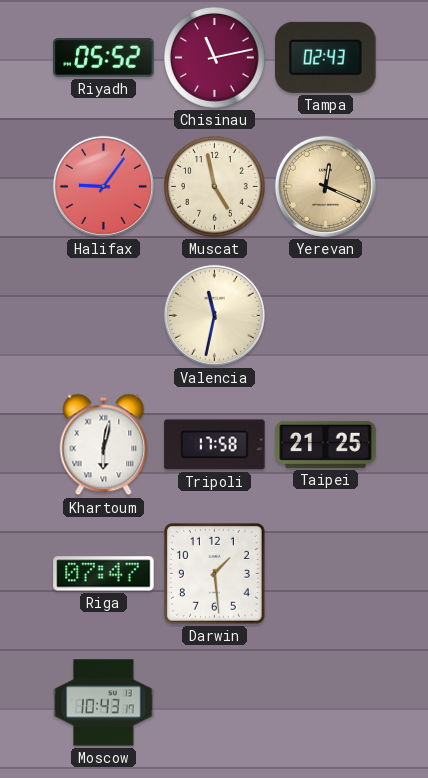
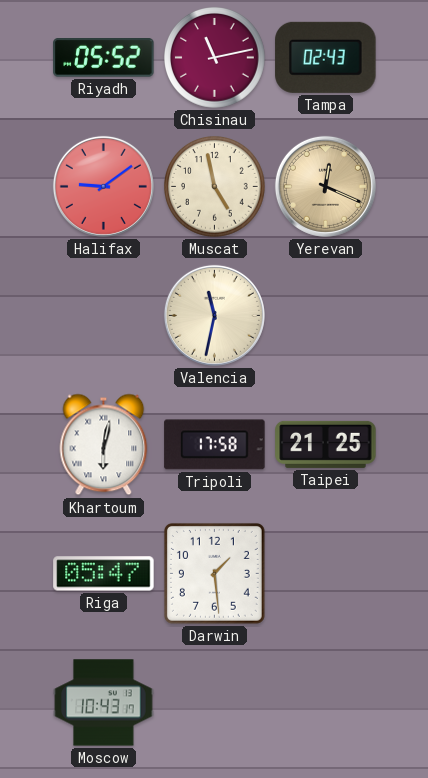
Halifax: 9:06 -> 9:09 (103, 186)
Riga: 07:47 -> 05:47 (104, 574)
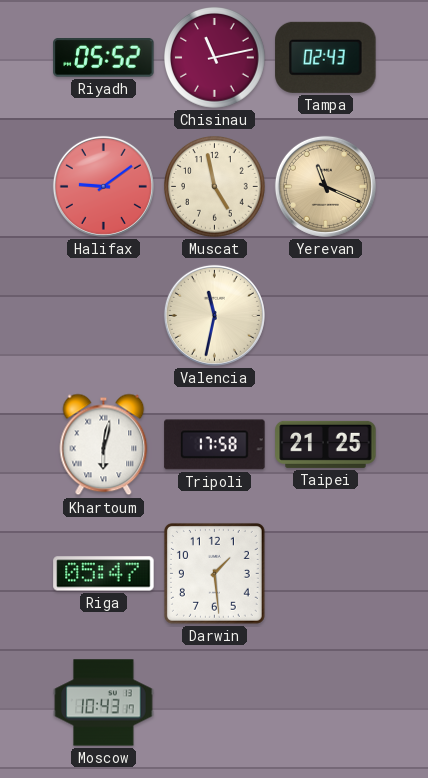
Yerevan: 12:19 -> 11:19 (325, 186)
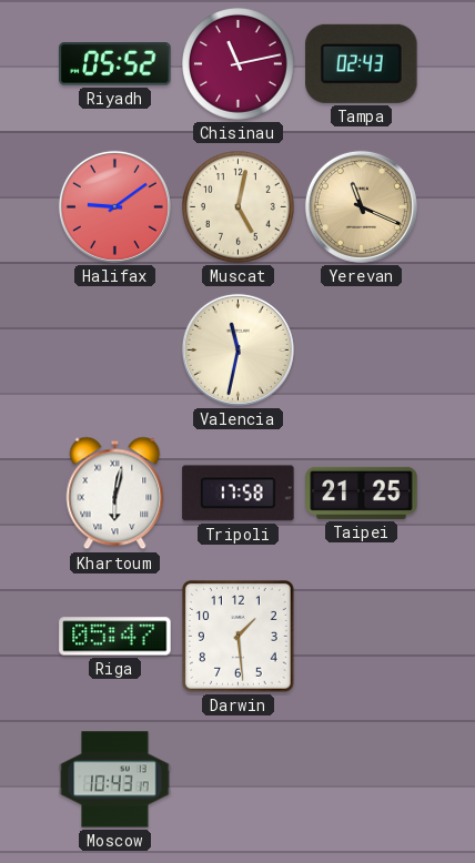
Muscat: 4:58 -> 5:02 (239, 207)
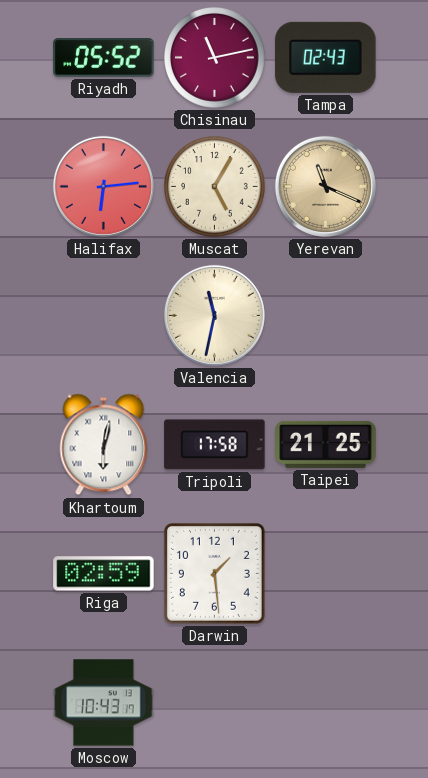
Halifax: 9:09 -> 6:14 (103, 186)
Muscat: 5:02 -> 5:05 (215, 187)
Riga: 05:47 -> 02:59 (104, 574)
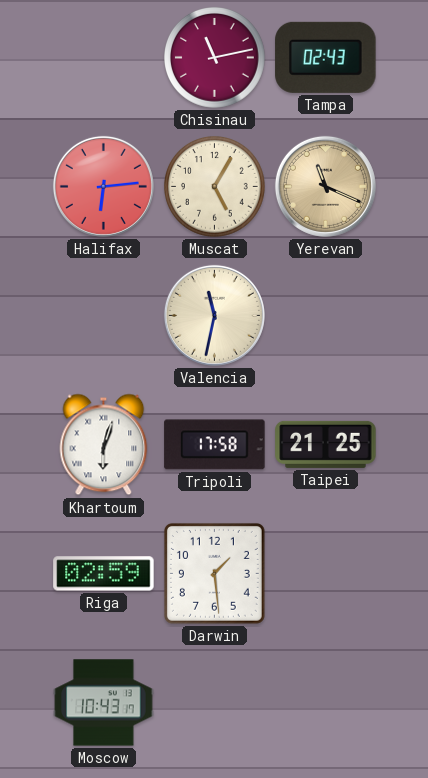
Riyadh: 05:52 -> none (104, 58)
Khartoum: 6:02 -> 6:03 (104, 445)
